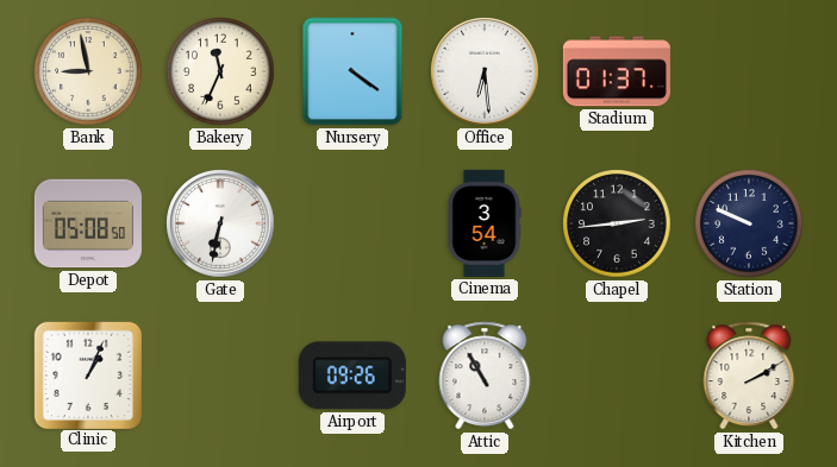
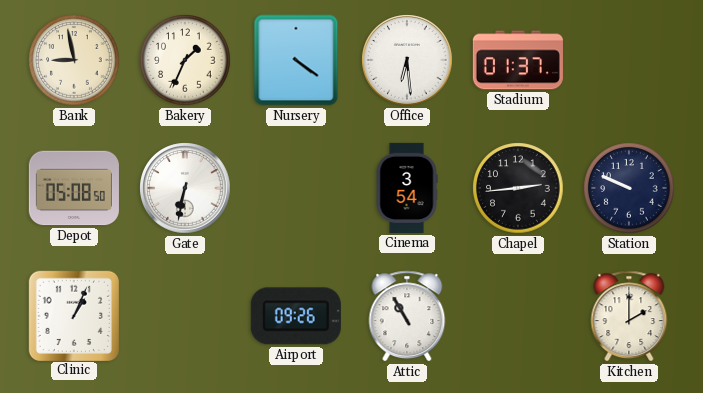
Bakery: 11:34 -> 1:34 (185, 60)
Kitchen: 2:10 -> 2:00 (629, 316)
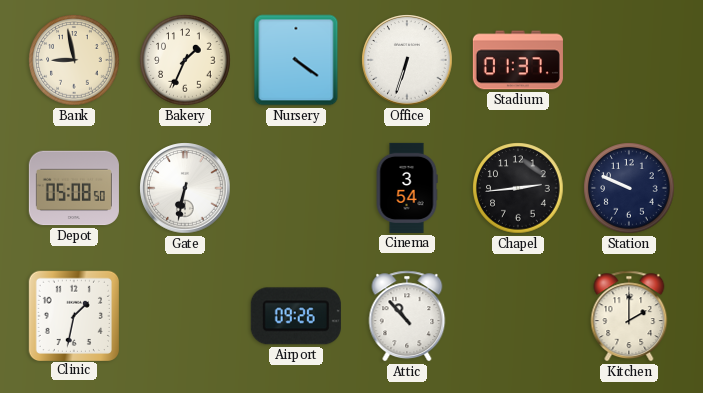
Office: 6:29 -> 6:33 (407, 60)
Clinic: 1:04 -> 1:32 (73, 315)
Attic: 10:55 -> 10:53 (407, 316)
